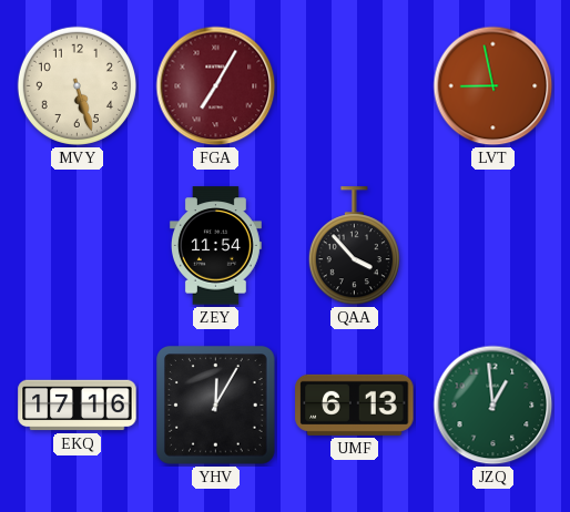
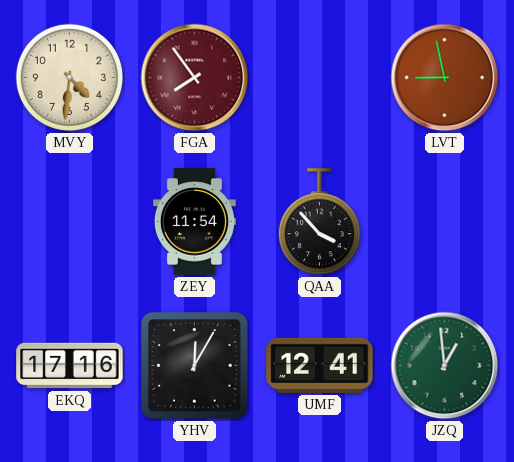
MVY: 5:27 -> 4:31 (69, 77)
FGA: 7:05 -> 7:54 (195, 78)
UMF: 6:13 -> 12:41 (320, 365)
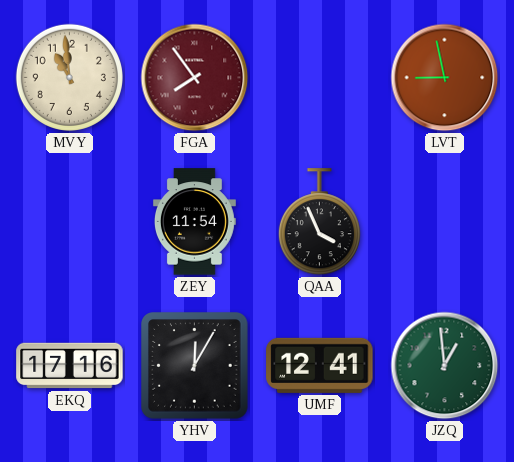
MVY: 4:31 -> 10:59 (69, 77)
QAA: 3:53 -> 3:56 (319, 222)
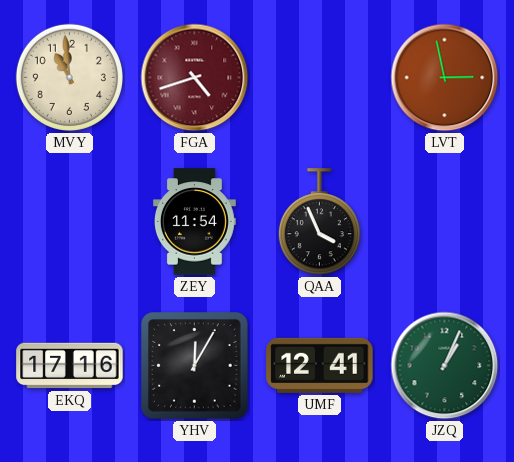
FGA: 7:54 -> 4:42 (195, 78)
LVT: 8:58 -> 2:58 (445, 78)
JZQ: 12:59 -> 1:04 (445, 366)
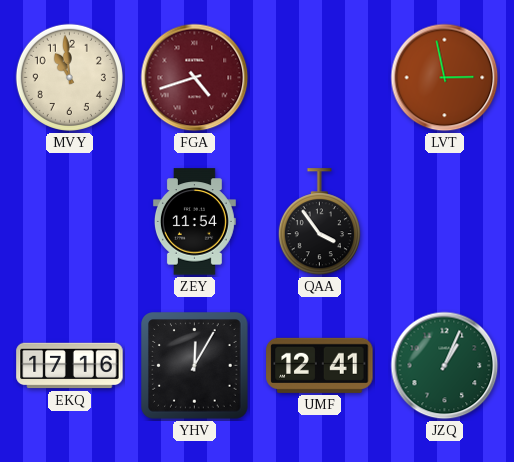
QAA: 3:56 -> 3:54 (319, 222)
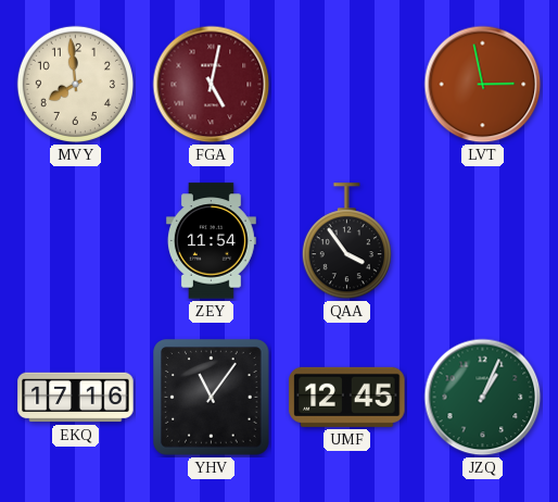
MVY: 10:59 -> 7:59 (75, 84)
FGA: 4:42 -> 5:02 (212, 85)
YHV: 12:05 -> 11:06 (212, 398)
UMF: 12:41 -> 12:45 (347, 397)
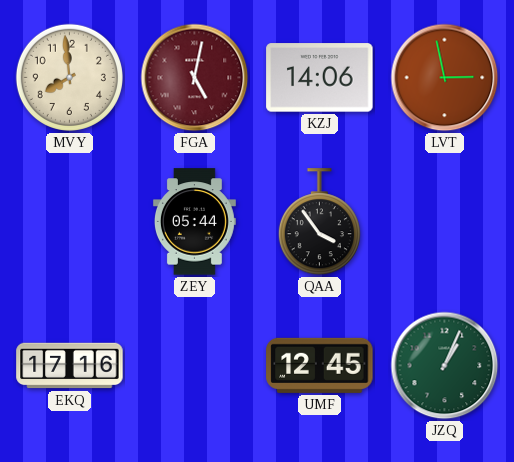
KZJ: none -> 14:06 (320, 78)
ZEY: 11:54 -> 05:44 (194, 222)
YHV: 11:06 -> none (212, 398)
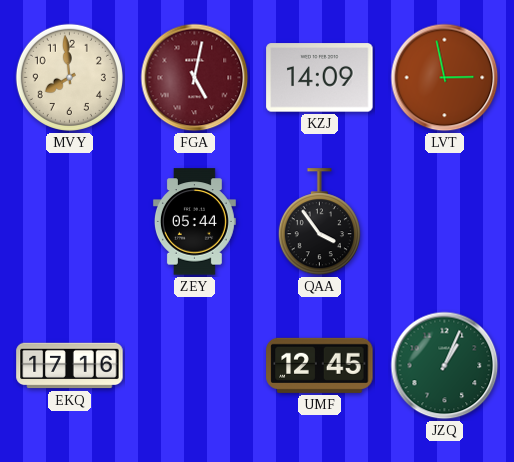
KZJ: 14:06 -> 14:09 (320, 78)
